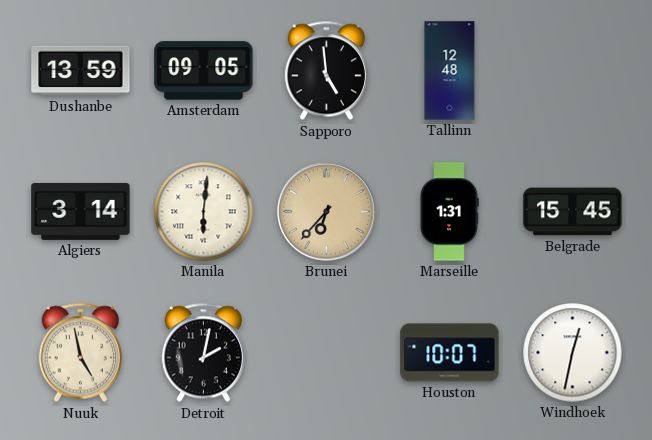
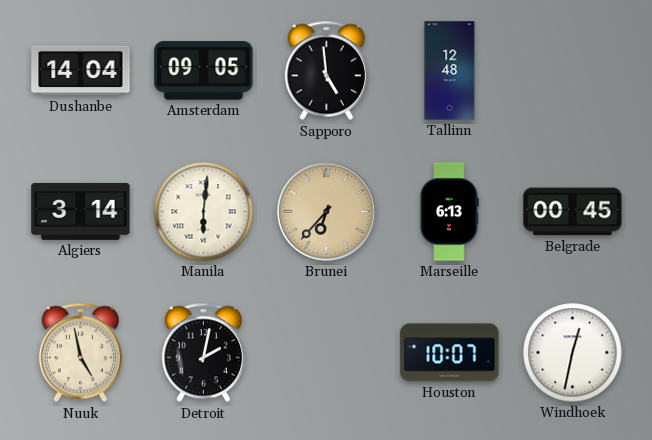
Dushanbe: 13:59 -> 14:04 (81, 71)
Marseille: 1:31 -> 6:13 (449, 212)
Belgrade: 15:45 -> 00:45 (573, 212)
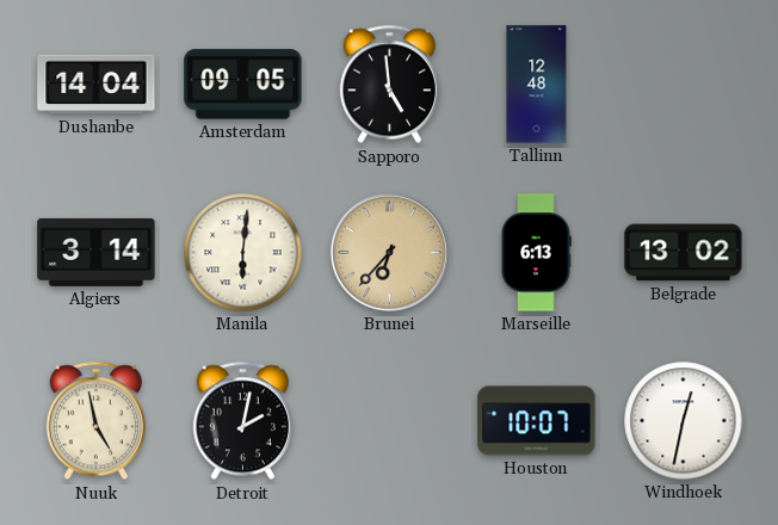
Belgrade: 00:45 -> 13:02 (684, 253)
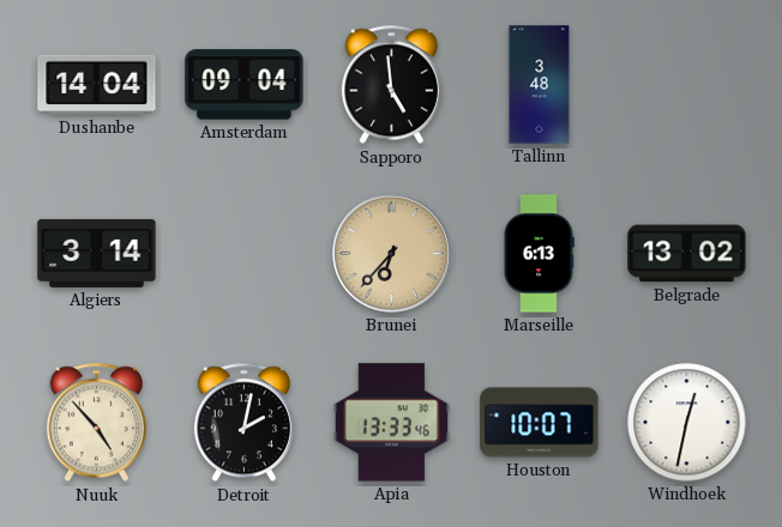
Amsterdam: 09:05 -> 09:04 (245, 85)
Tallinn: 12:48 -> 3:48 (540, 85)
Manila: 6:01 -> none (243, 253)
Nuuk: 4:58 -> 4:53 (96, 423)
Apia: none -> 13:33 (391, 423)
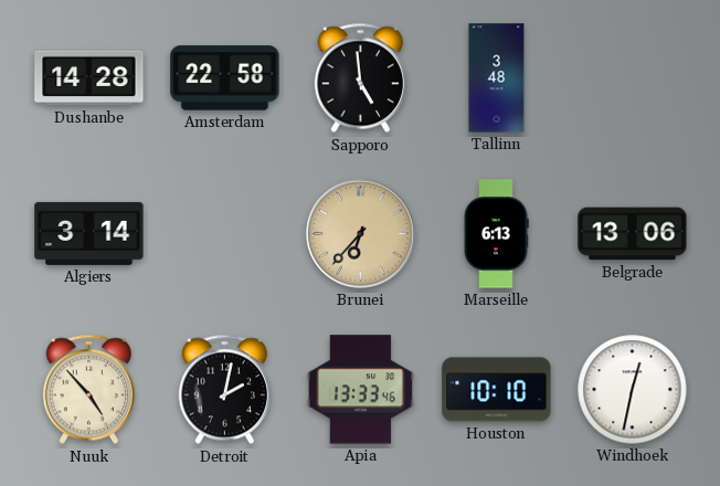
Dushanbe: 14:04 -> 14:28 (89, 78)
Amsterdam: 09:04 -> 22:58 (225, 78)
Belgrade: 13:02 -> 13:06 (633, 234)
Houston: 10:07 -> 10:10 (497, 390)
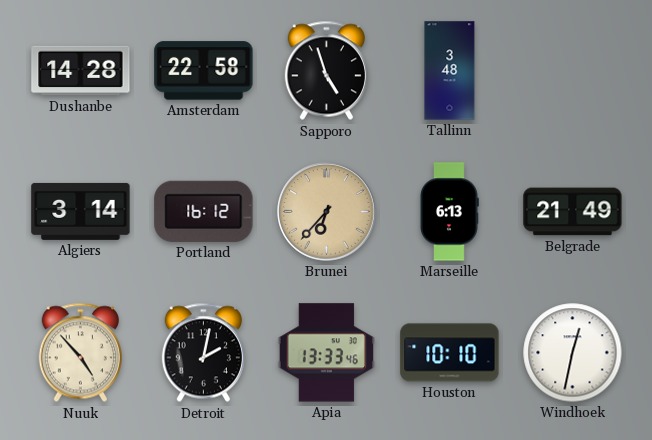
Sapporo: 4:59 -> 4:57 (326, 71)
Portland: none -> 16:12 (204, 211)
Belgrade: 13:06 -> 21:49 (573, 212)
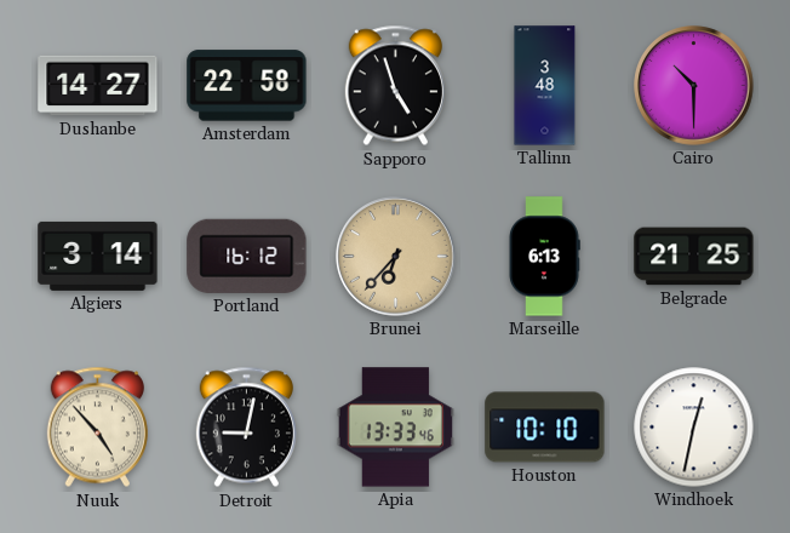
Dushanbe: 14:28 -> 14:27 (98, 86)
Cairo: none -> 10:30 (694, 86)
Belgrade: 21:49 -> 21:25 (694, 257)
Detroit: 2:02 -> 9:02 (246, 428)
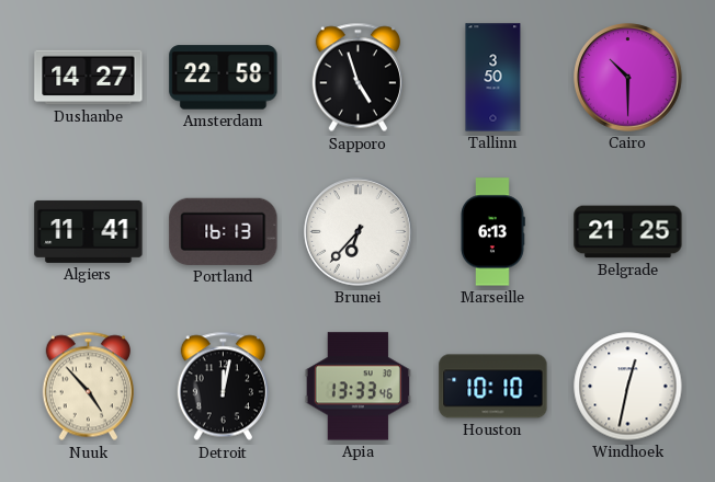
Tallinn: 3:48 -> 3:50 (493, 78)
Algiers: 3:14 -> 11:41 (89, 231)
Portland: 16:12 -> 16:13 (224, 231)
Brunei dial: champagne -> white (359, 232)
Detroit: 9:02 -> 12:02 (223, 387)
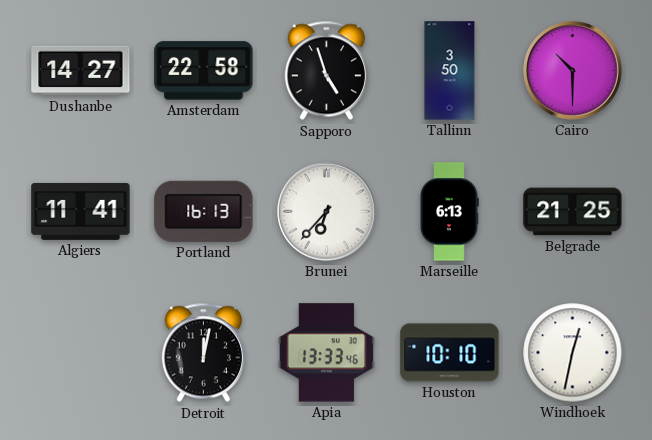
Nuuk: 4:53 -> none (88, 387)
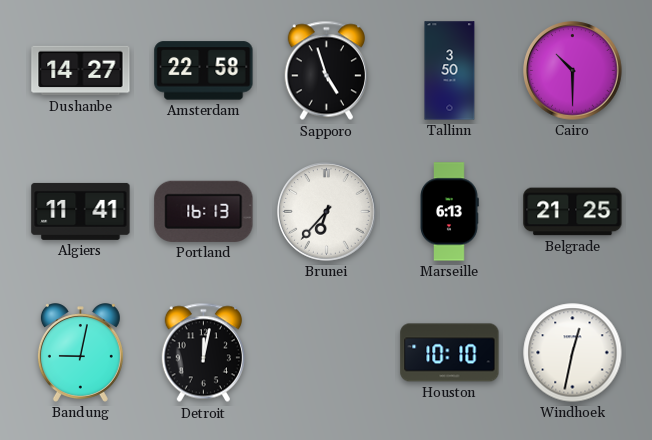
Bandung: none -> 9:02 (80, 353)
Apia: 13:33 -> none (326, 353)
